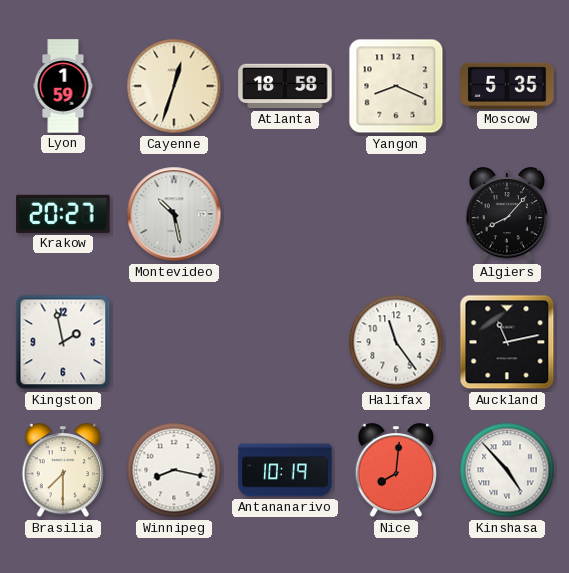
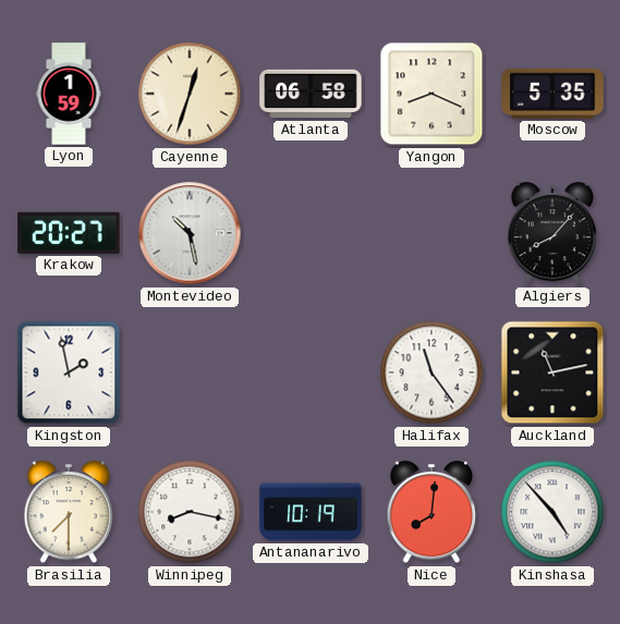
Atlanta: 18:58 -> 06:58 (311, 94)
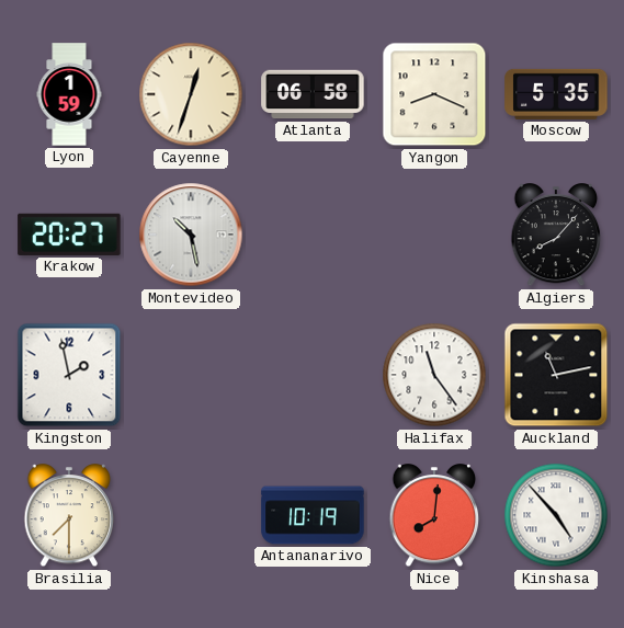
Winnipeg: 8:17 -> none (190, 512)
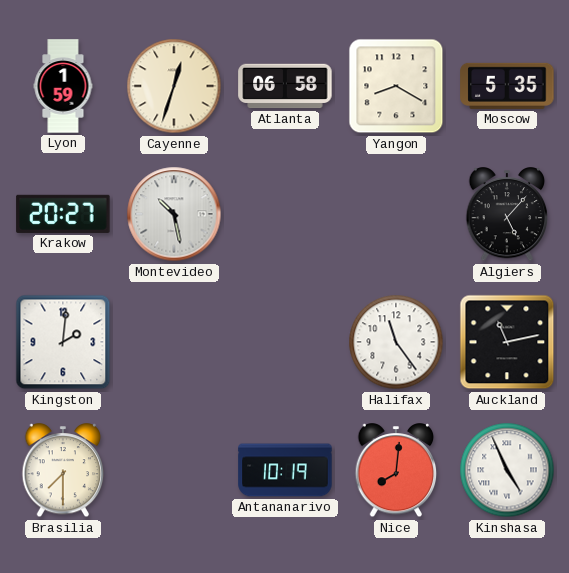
Yangon: 8:19 -> 8:20 (396, 86)
Algiers: 8:07 -> 5:07 (507, 215)
Kingston: 1:58 -> 2:01 (63, 342)
Kinshasa: 4:53 -> 4:56 (507, 470)
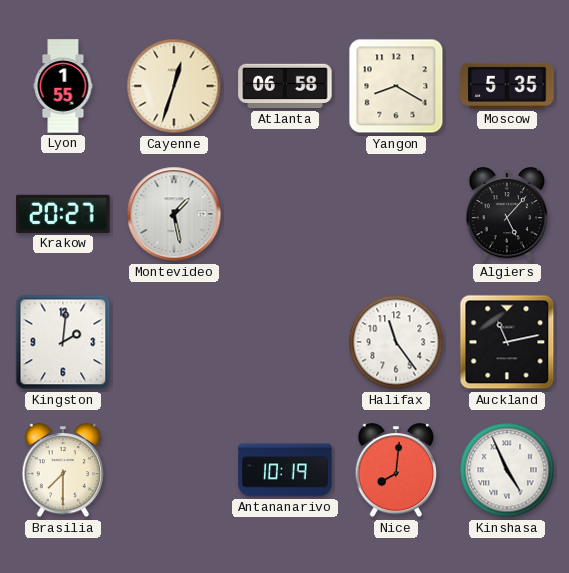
Lyon: 1:59 -> 1:55 (63, 86)
Montevideo: 10:28 -> 1:28 (174, 214)
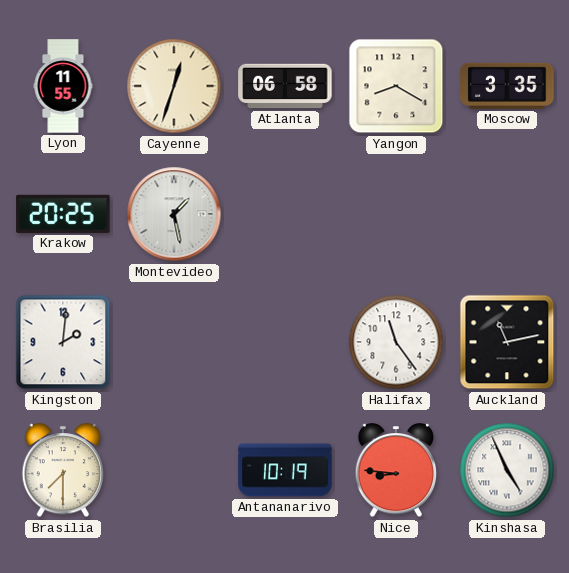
Lyon: 1:55 -> 11:55 (63, 86)
Moscow: 5:35 -> 3:35 (507, 86)
Krakow: 20:27 -> 20:25 (63, 214)
Algiers: 5:07 -> none (507, 215)
Nice: 8:01 -> 8:46 (396, 471)
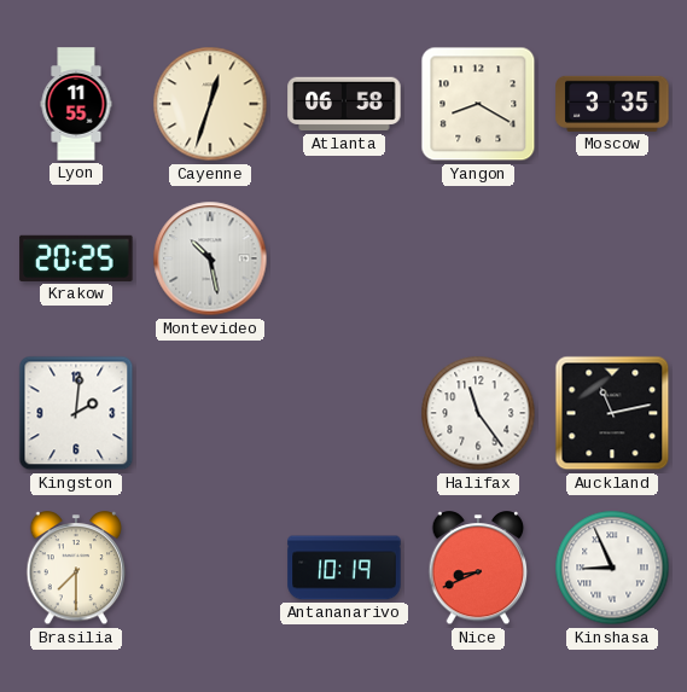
Montevideo: 1:28 -> 10:28 (210, 258)
Nice: 8:46 -> 8:41 (478, 569)
Kinshasa: 4:56 -> 8:56 (612, 568)
